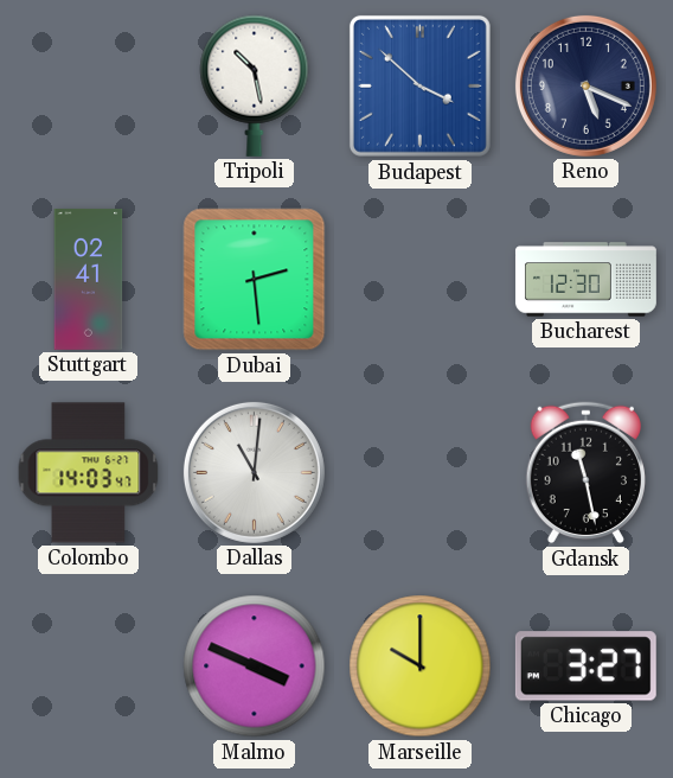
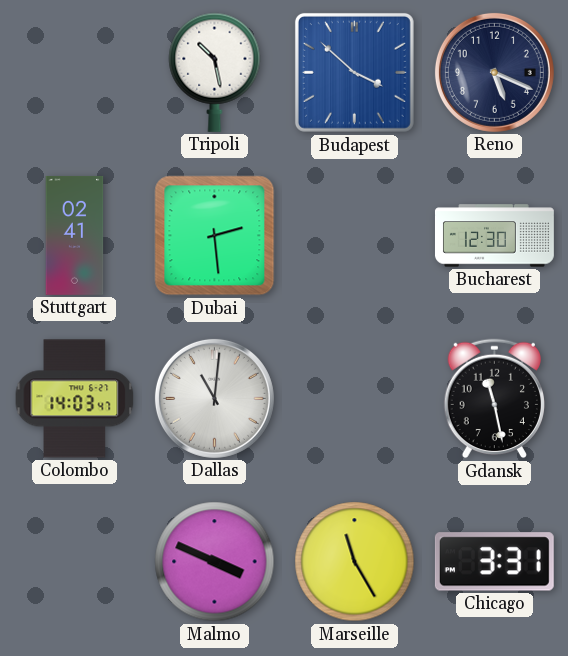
Marseille: 10:00 -> 11:25 (355, 562)
Chicago: 3:27 -> 3:31 (494, 562)
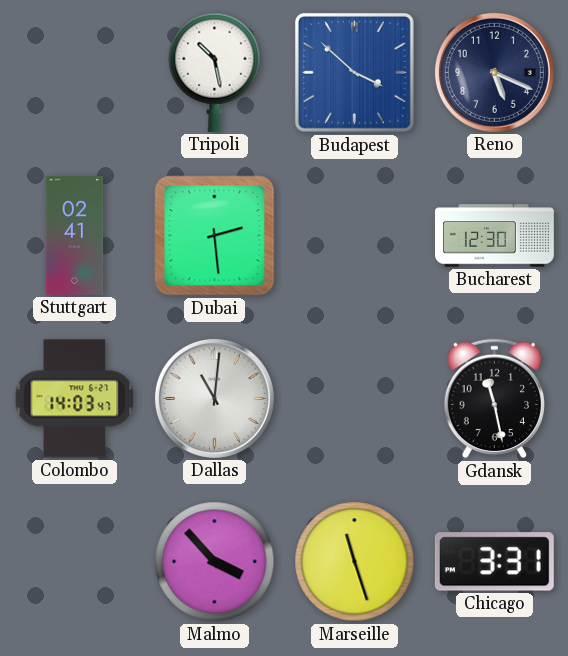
Malmo: 3:49 -> 3:53 (215, 562)
Marseille: 11:25 -> 11:27 (355, 562)
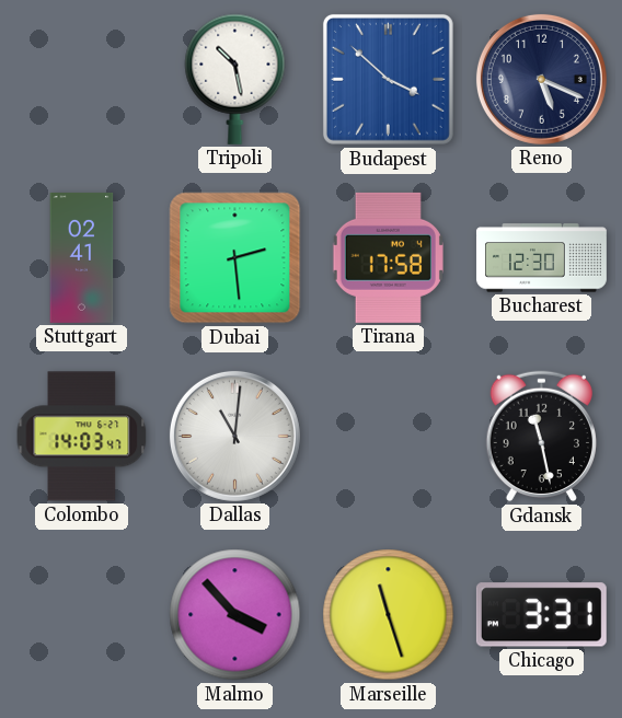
Tirana: none -> 17:58 (388, 257)
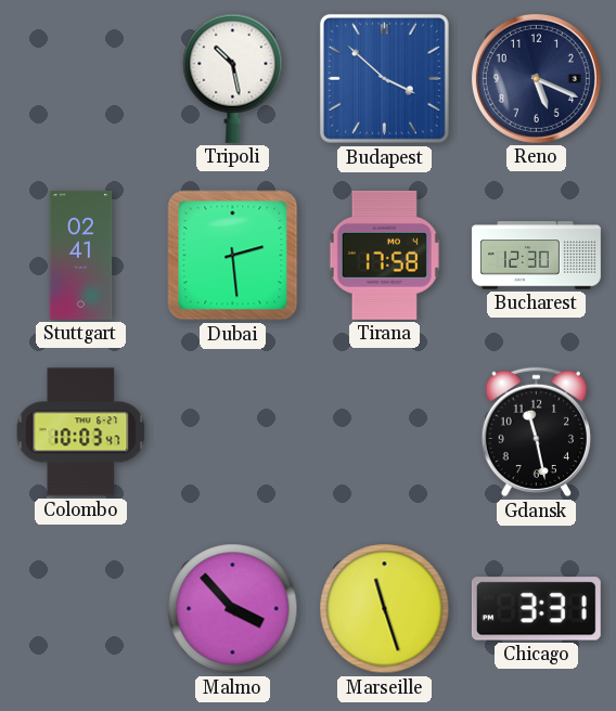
Colombo: 14:03 -> 10:03 (81, 432)
Dallas: 11:01 -> none (234, 436)
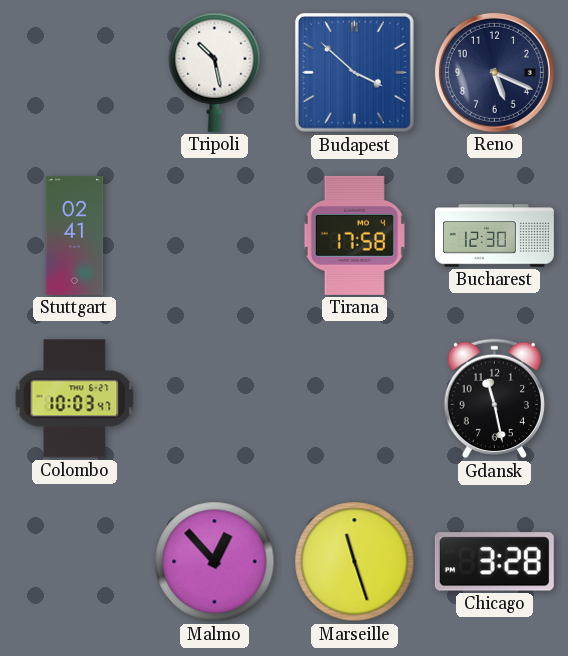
Dubai: 2:29 -> none (233, 256)
Malmo: 3:53 -> 12:53 (215, 562)
Chicago: 3:31 -> 3:28 (494, 562)
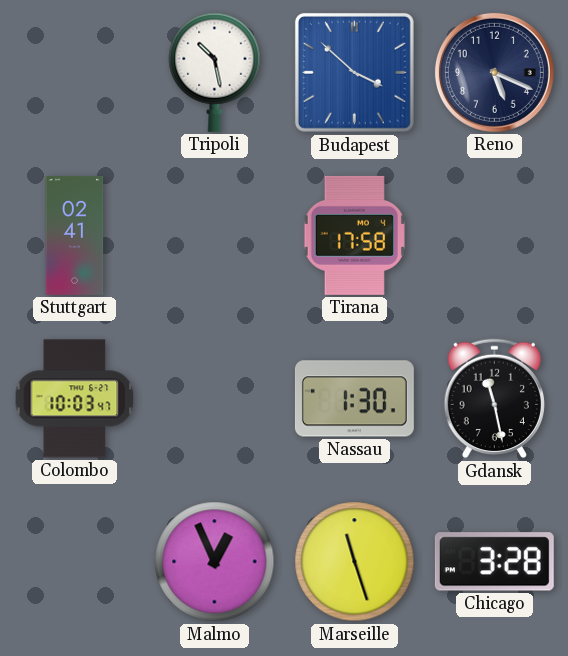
Bucharest: 12:30 -> none (494, 236)
Nassau: none -> 1:30 (354, 399)
Malmo: 12:53 -> 12:56 (215, 562)
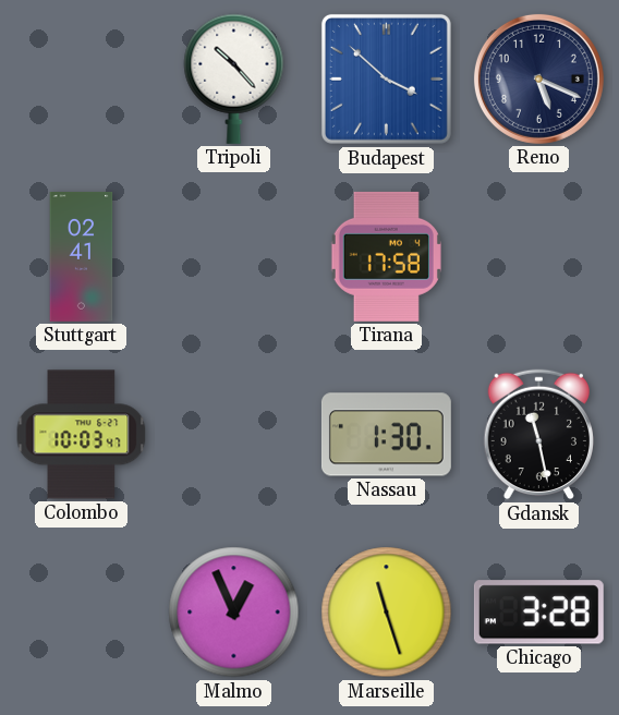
Tripoli: 10:28 -> 10:23 (234, 78)
